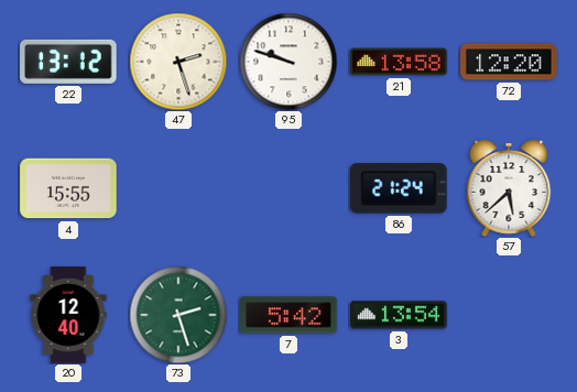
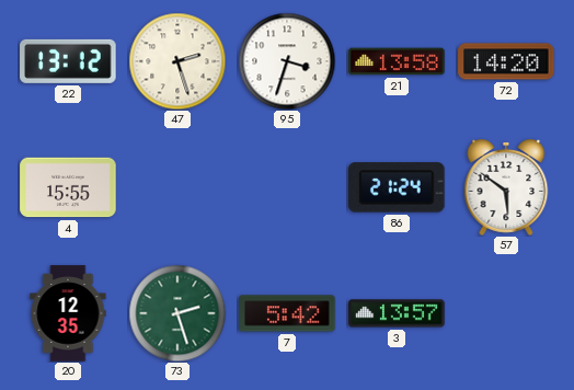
95: 9:48 -> 3:33 (287, 61)
72: 12:20 -> 14:20 (506, 61)
57: 5:38 -> 5:51 (506, 188)
20: 12:40 -> 12:35 (68, 313)
3: 13:54 -> 13:57 (397, 313)
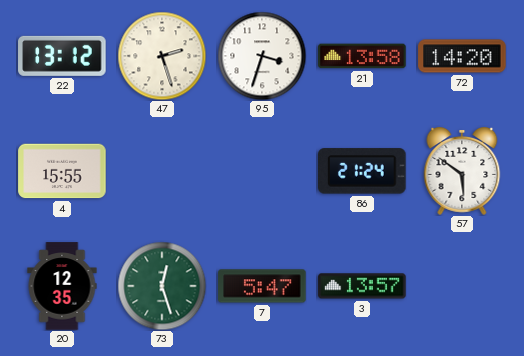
73: 2:27 -> 12:27 (162, 286)
7: 5:42 -> 5:47 (262, 286)
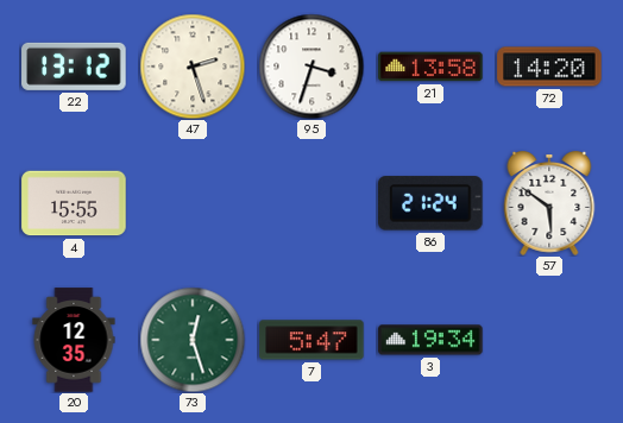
3: 13:57 -> 19:34 (430, 340)
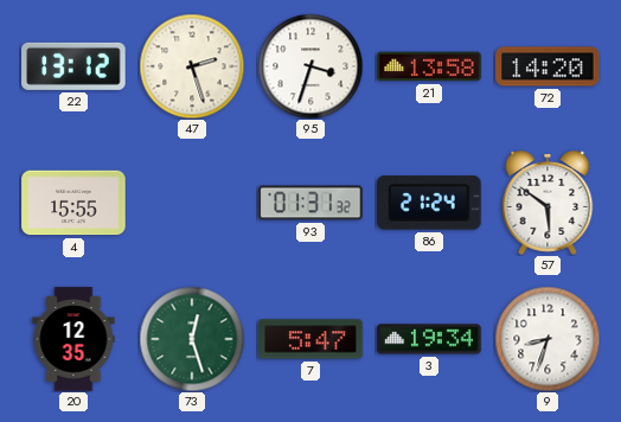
93: none -> 01:31 (310, 203)
9: none -> 8:33 (548, 339)
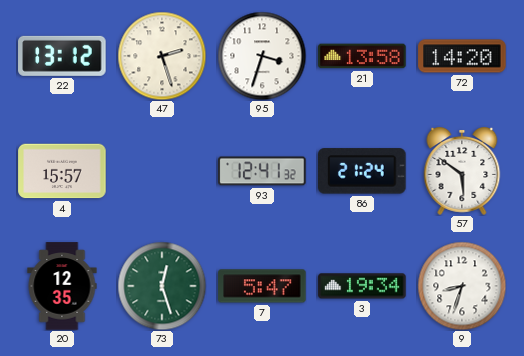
4: 15:55 -> 15:57 (62, 171)
93: 01:31 -> 12:41 (262, 171)
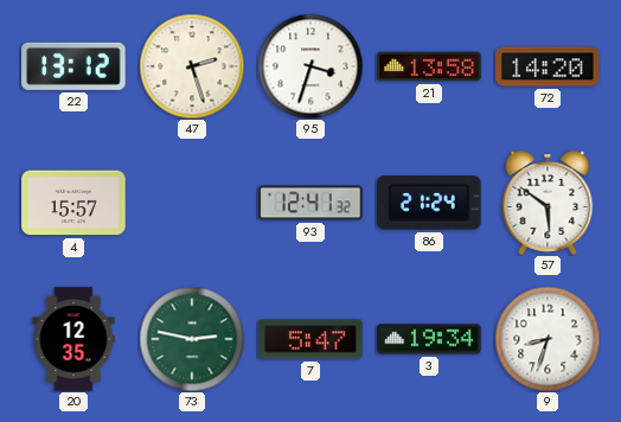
73: 12:27 -> 2:47 (192, 339)
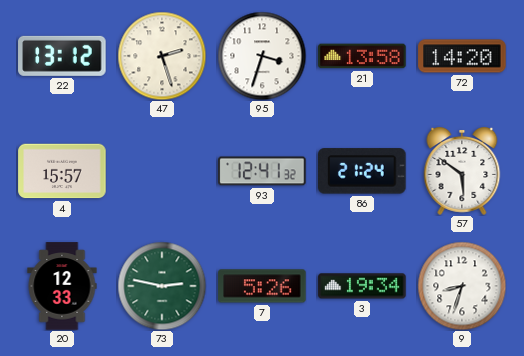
20: 12:35 -> 12:33 (62, 286)
7: 5:47 -> 5:26 (262, 286)
